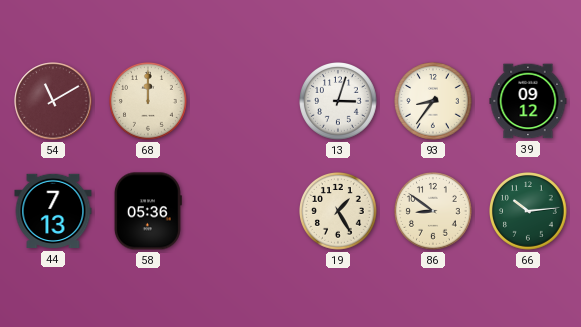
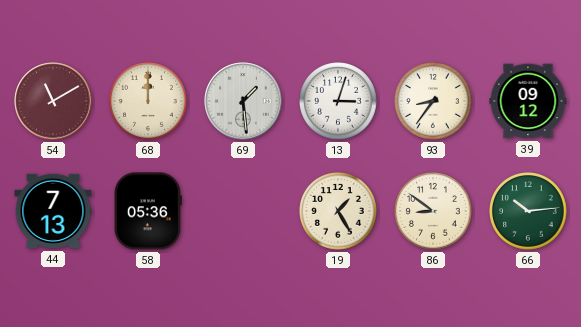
69: none -> 1:29 (243, 101)
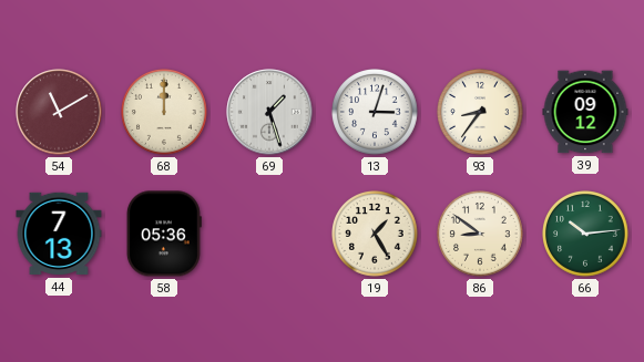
69: 1:29 -> 1:27 (269, 112)
